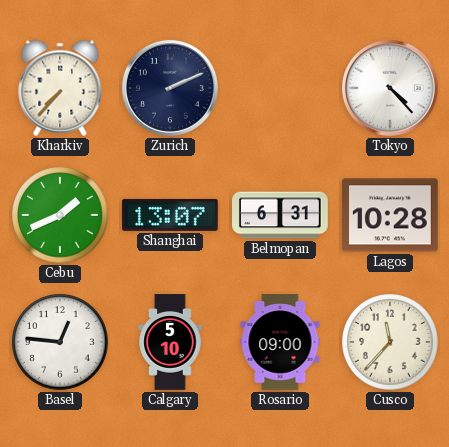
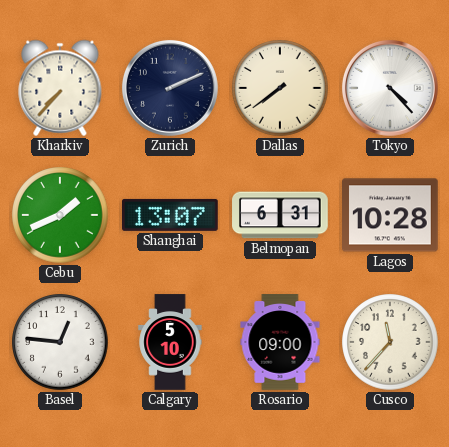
Dallas: none -> 7:39 (280, 88)
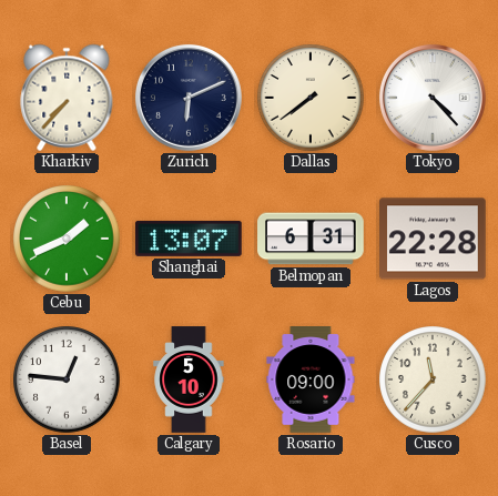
Zurich: 2:11 -> 6:11 (189, 98)
Lagos: 10:28 -> 22:28 (434, 239)
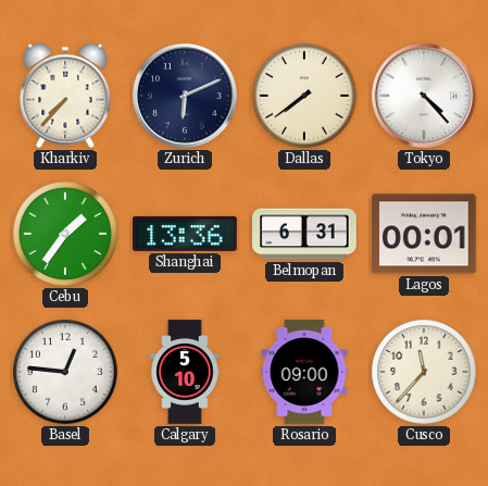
Cebu: 1:41 -> 1:36 (65, 234)
Shanghai: 13:07 -> 13:36 (186, 234)
Lagos: 22:28 -> 00:01 (425, 234)
